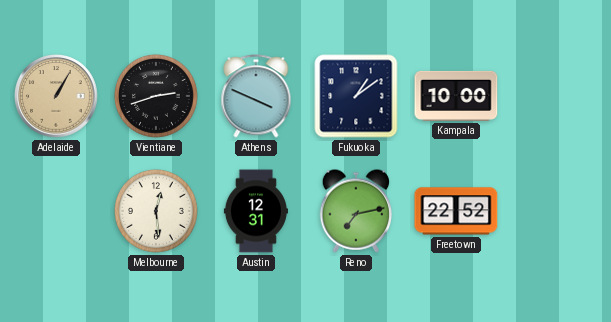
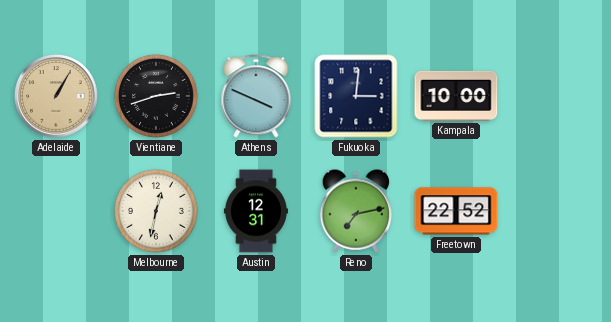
Fukuoka: 1:09 -> 3:01 (356, 96)
Melbourne: 12:29 -> 12:32 (156, 211)
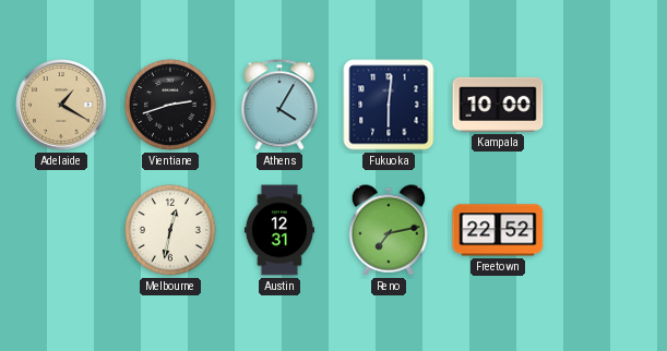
Adelaide: 1:05 -> 1:20 (61, 105)
Athens: 3:49 -> 4:05 (279, 105)
Fukuoka: 3:01 -> 6:01 (389, 105)
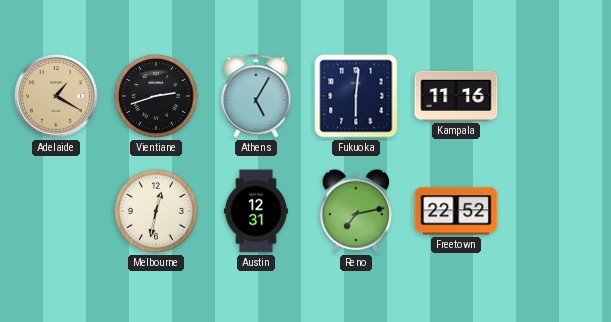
Athens: 4:05 -> 5:05 (256, 96)
Kampala: 10:00 -> 11:16 (456, 96)
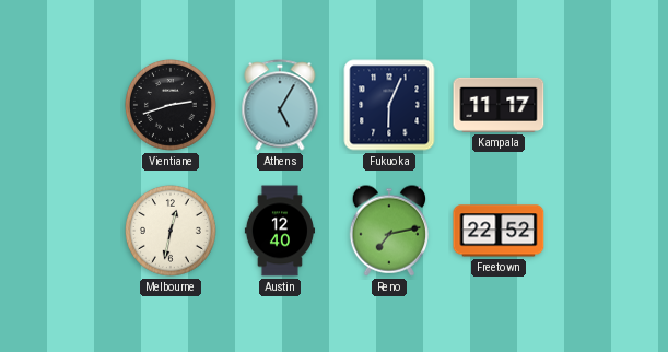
Adelaide: 1:20 -> none (56, 96)
Fukuoka: 6:01 -> 6:04 (389, 105)
Kampala: 11:16 -> 11:17 (499, 105)
Austin: 12:31 -> 12:40 (280, 231)
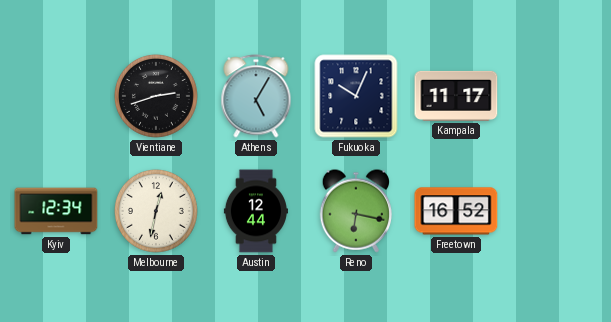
Fukuoka: 6:04 -> 10:04 (356, 96)
Kyiv: none -> 12:34 (56, 211)
Austin: 12:40 -> 12:44 (256, 211)
Reno: 7:13 -> 6:17 (355, 211)
Freetown: 22:52 -> 16:52 (456, 211)
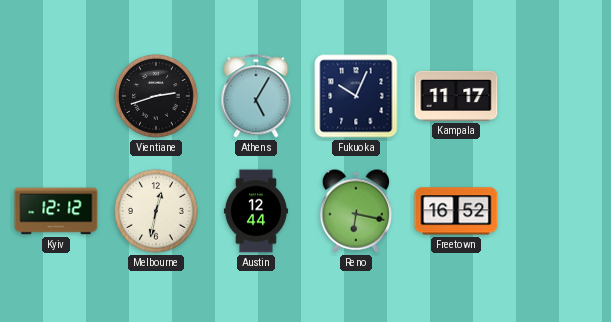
Kyiv: 12:34 -> 12:12 (56, 211)
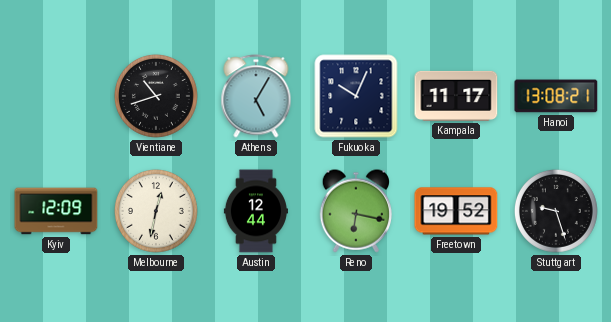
Vientiane: 2:42 -> 10:42 (156, 96)
Hanoi: none -> 13:08 (556, 96)
Kyiv: 12:12 -> 12:09 (56, 211)
Freetown: 16:52 -> 19:52 (456, 211)
Stuttgart: none -> 9:27 (556, 211)
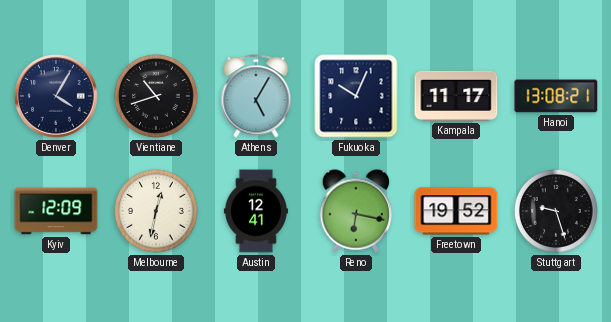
Denver: none -> 4:05 (56, 96)
Austin: 12:44 -> 12:41 (256, 211)
